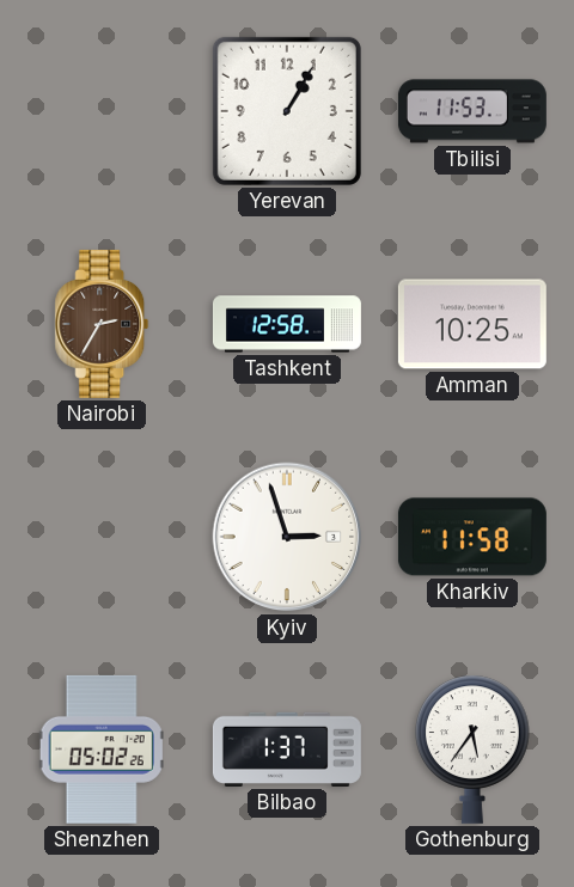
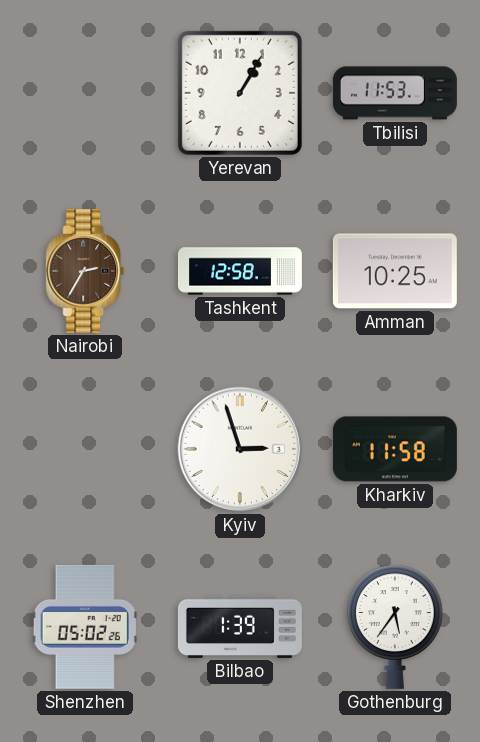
Bilbao: 1:37 -> 1:39 (240, 627)
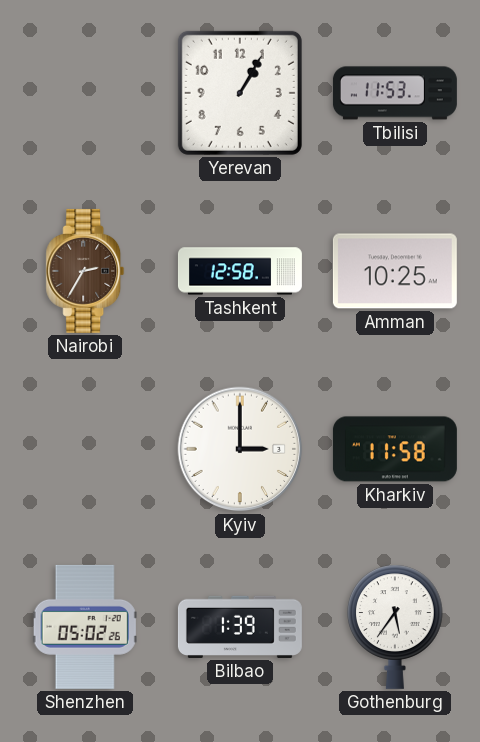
Kyiv: 2:57 -> 3:00 (240, 449)
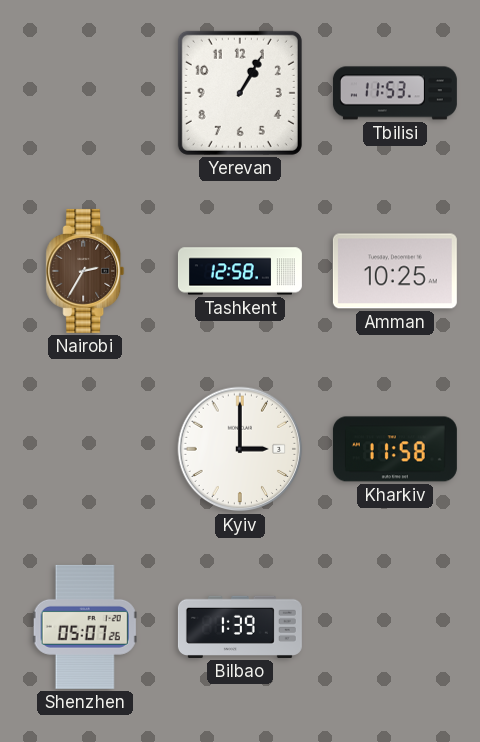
Shenzhen: 05:02 -> 05:07 (85, 627)
Gothenburg: 5:36 -> none (396, 627)
